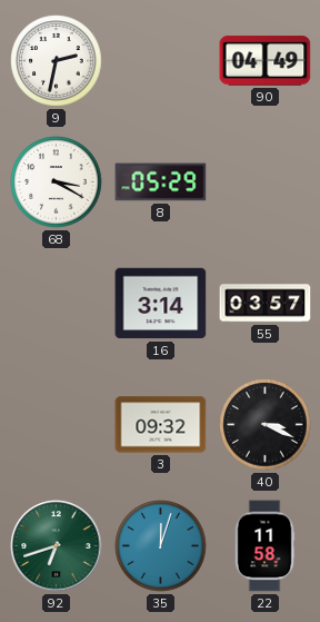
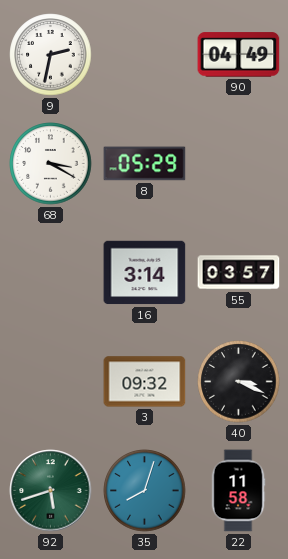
92: 6:42 -> 5:42 (51, 491)
35: 12:03 -> 8:03 (145, 491)
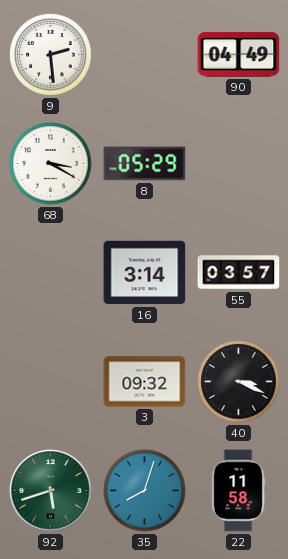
9: 2:32 -> 2:29 (51, 55)
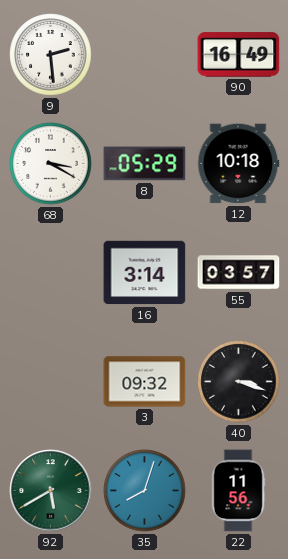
90: 04:49 -> 16:49 (239, 55)
12: none -> 10:18 (239, 164)
40: 3:19 -> 3:18 (239, 382)
92: 5:42 -> 5:40 (51, 491)
22: 11:58 -> 11:56 (238, 491)
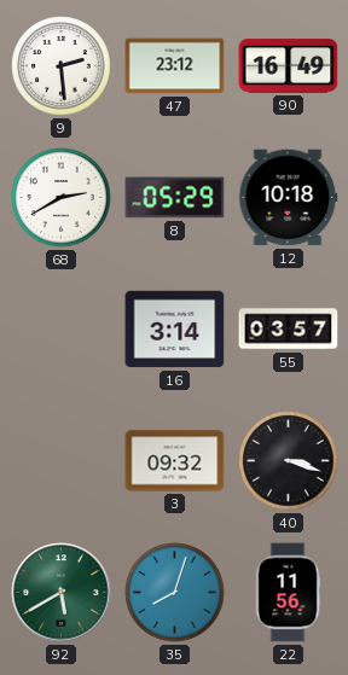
47: none -> 23:12 (175, 66)
68: 3:20 -> 2:40 (62, 198)
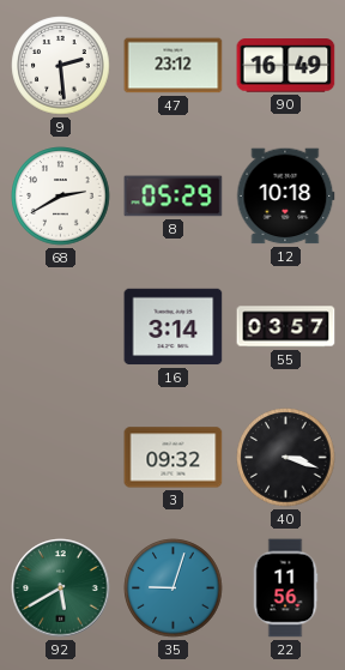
35: 8:03 -> 9:03 (174, 588)
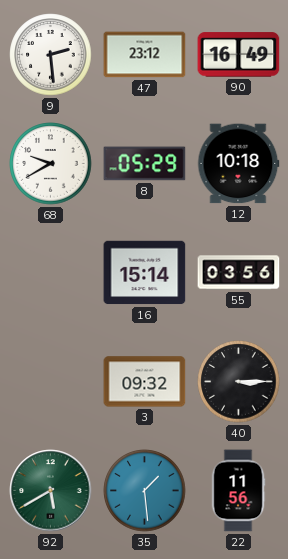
68: 2:40 -> 9:40 (51, 164)
16: 3:14 -> 15:14 (145, 273)
55: 03:57 -> 03:56 (239, 273)
40: 3:18 -> 3:15 (239, 382)
35: 9:03 -> 1:29 (145, 491)
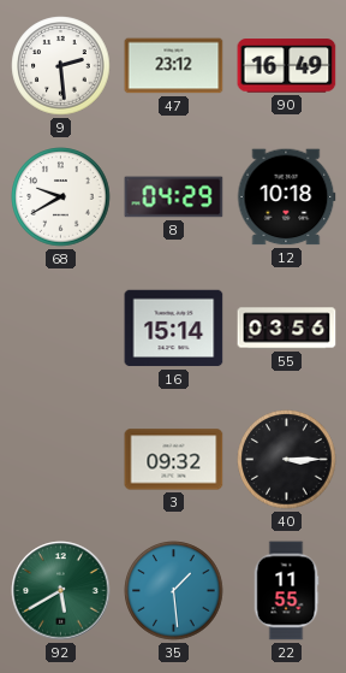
8: 05:29 -> 04:29 (174, 197)
22: 11:56 -> 11:55 (286, 591)
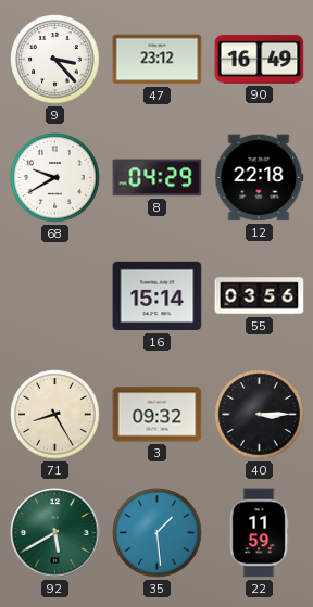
9: 2:29 -> 3:23 (55, 60)
12: 10:18 -> 22:18 (260, 178)
71: none -> 8:25 (55, 415)
22: 11:55 -> 11:59 (259, 533)
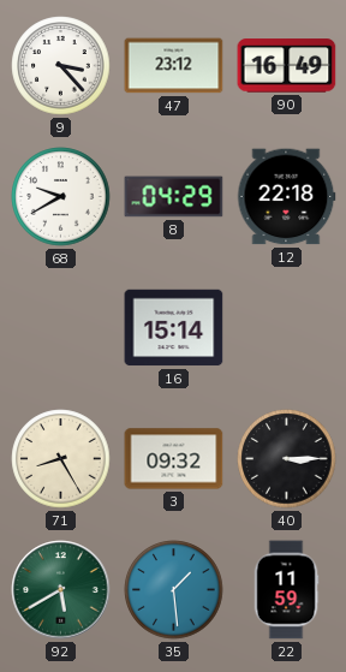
55: 03:56 -> none (260, 296)
